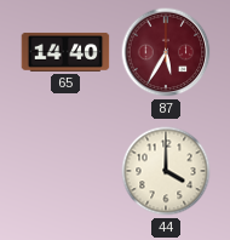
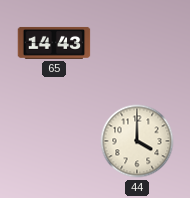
65: 14:40 -> 14:43 (54, 43)
87: 5:35 -> none (166, 52)
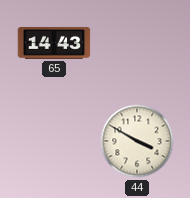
44: 4:00 -> 3:50 (137, 141)
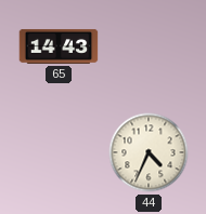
44: 3:50 -> 4:34 (149, 152)
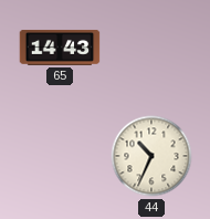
44: 4:34 -> 10:34 (151, 156)
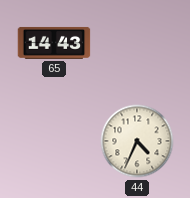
44: 10:34 -> 4:34 (137, 141)
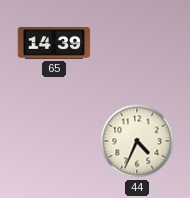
65: 14:43 -> 14:39 (54, 43)
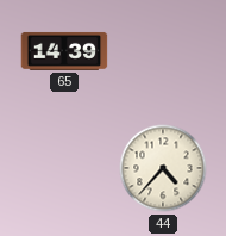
44: 4:34 -> 4:37 (163, 168)
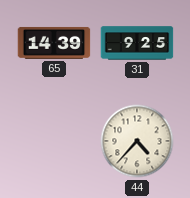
31: none -> 9:25 (137, 43)
